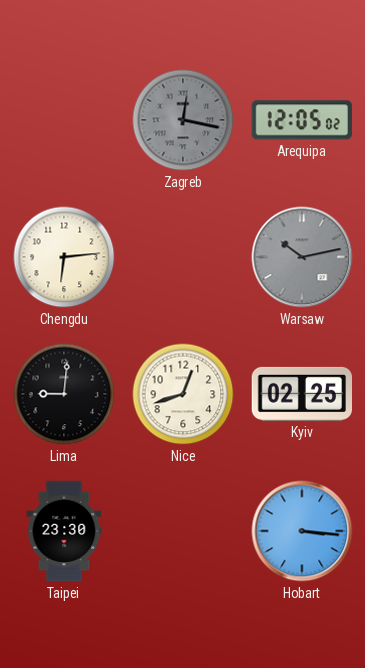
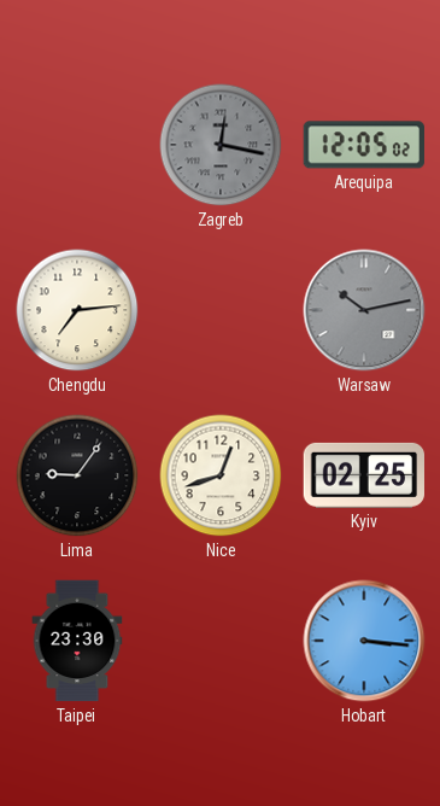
Chengdu: 6:14 -> 7:14 (77, 310)
Lima: 9:01 -> 9:06 (77, 475)
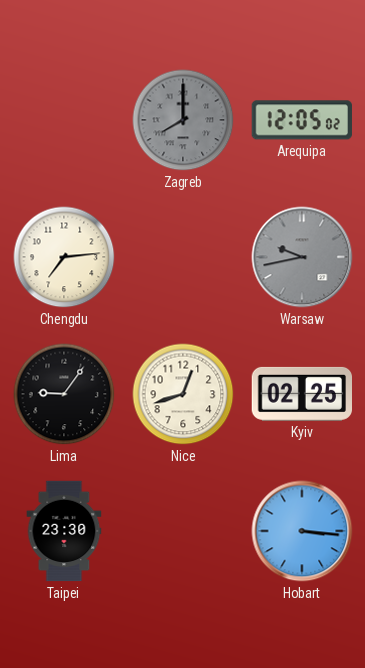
Zagreb: 12:17 -> 8:00 (183, 120)
Warsaw: 10:13 -> 9:43 (302, 257)
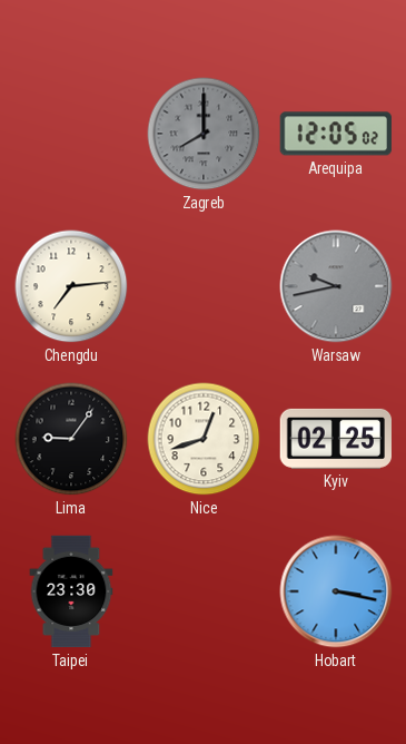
Hobart: 3:16 -> 3:17 (336, 591)
